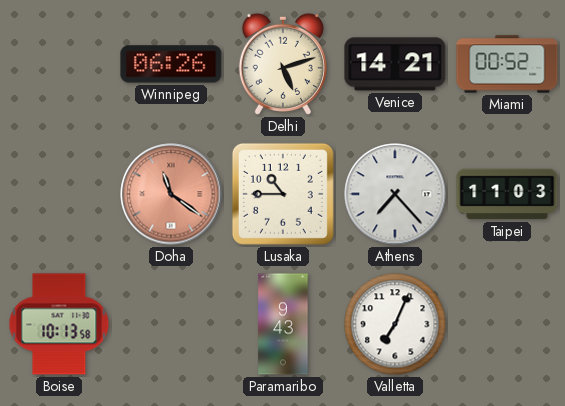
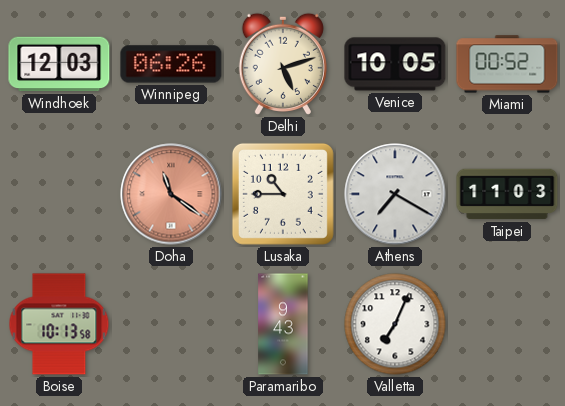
Windhoek: none -> 12:03 (59, 64)
Venice: 14:21 -> 10:05 (395, 64)
Athens: 7:23 -> 7:20 (395, 194)
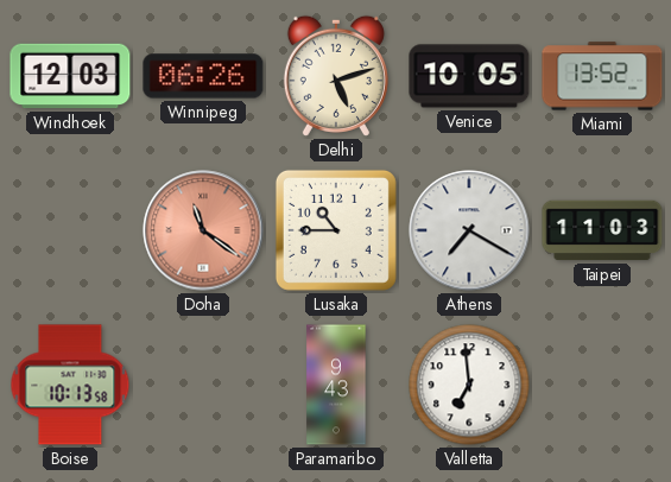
Miami: 00:52 -> 13:52 (602, 76)
Valletta: 7:04 -> 6:59 (469, 385)
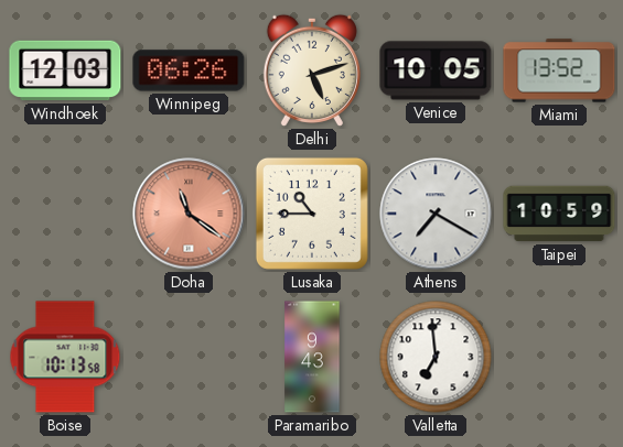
Taipei: 11:03 -> 10:59 (559, 214)
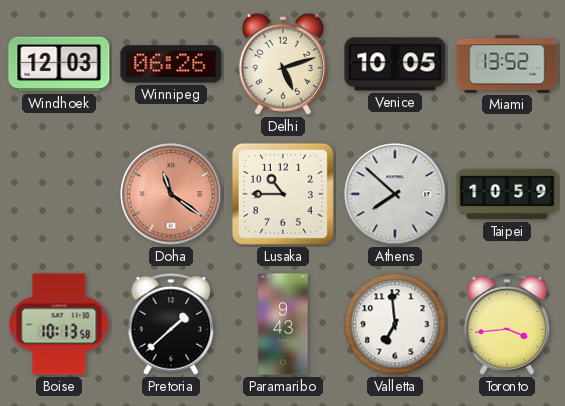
Athens: 7:20 -> 7:52 (395, 194)
Pretoria: none -> 1:38 (171, 324)
Toronto: none -> 3:44 (507, 324)
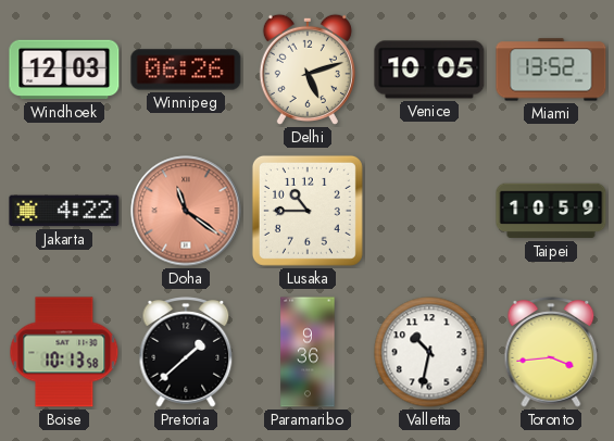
Jakarta: none -> 4:22 (64, 211)
Athens: 7:52 -> none (395, 194)
Paramaribo: 9:43 -> 9:36 (308, 352)
Valletta: 6:59 -> 10:32 (429, 352)
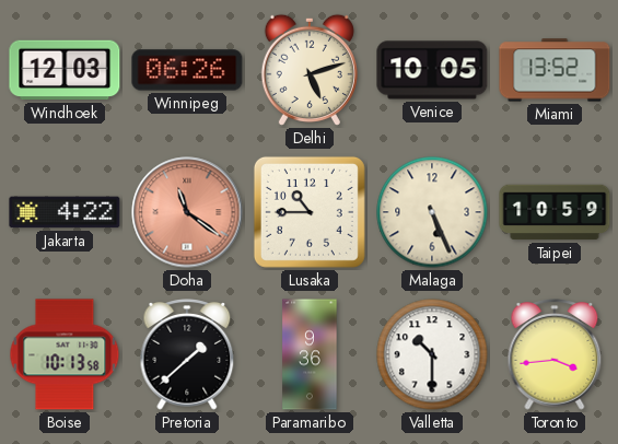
Malaga: none -> 5:26 (432, 212)
Valletta: 10:32 -> 10:30 (432, 354)
